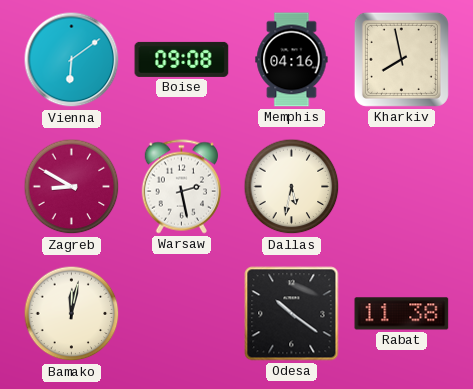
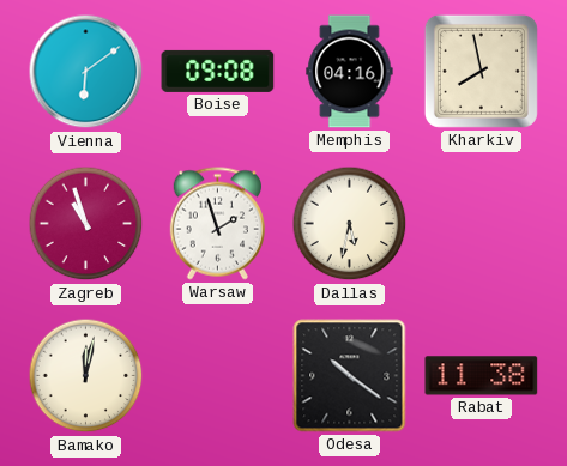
Zagreb: 8:50 -> 10:57 (86, 224)
Warsaw: 2:28 -> 1:57 (217, 224)
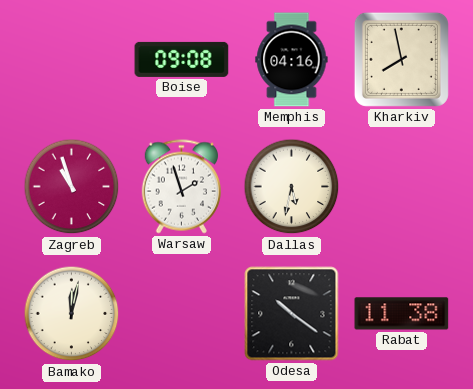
Vienna: 6:09 -> none (86, 72)
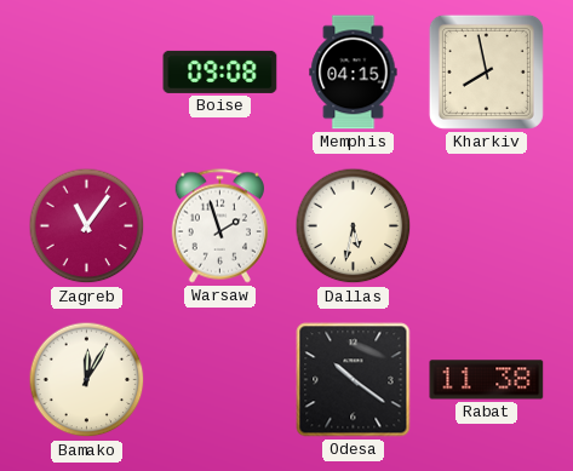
Memphis: 04:16 -> 04:15 (354, 73)
Zagreb: 10:57 -> 11:06 (87, 226)
Bamako: 12:02 -> 12:05 (87, 380)
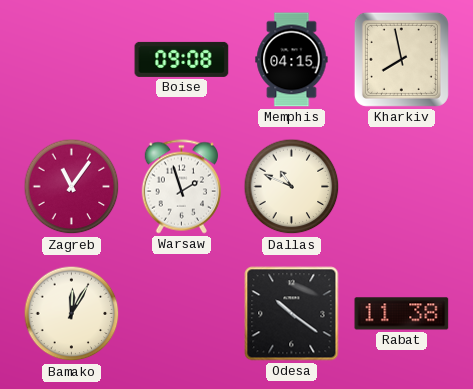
Dallas: 5:32 -> 10:49 (292, 187)
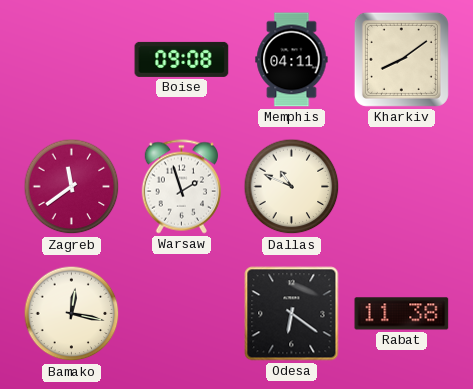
Memphis: 04:15 -> 04:11 (292, 60)
Kharkiv: 7:58 -> 8:09 (401, 59)
Zagreb: 11:06 -> 11:39 (72, 187)
Bamako: 12:05 -> 12:17 (72, 314)
Odesa: 10:21 -> 6:21 (292, 314)
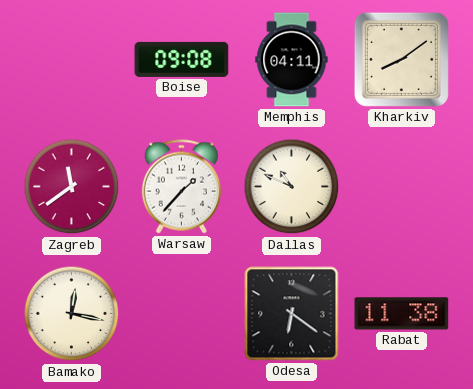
Warsaw: 1:57 -> 1:37 (181, 187)
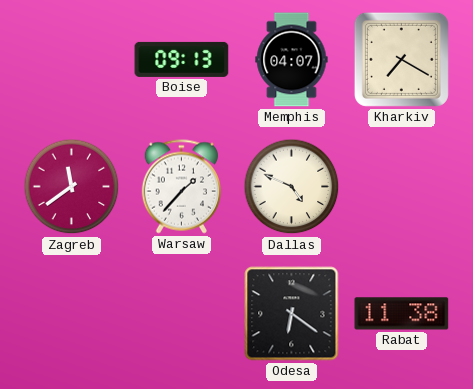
Boise: 09:08 -> 09:13 (182, 59)
Memphis: 04:11 -> 04:07 (292, 60)
Kharkiv: 8:09 -> 7:20 (401, 59)
Dallas: 10:49 -> 4:49 (292, 187)
Bamako: 12:17 -> none (72, 314)
